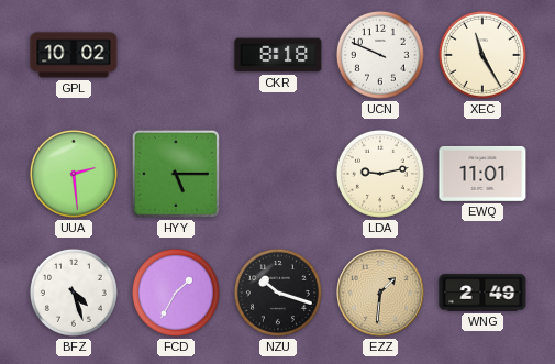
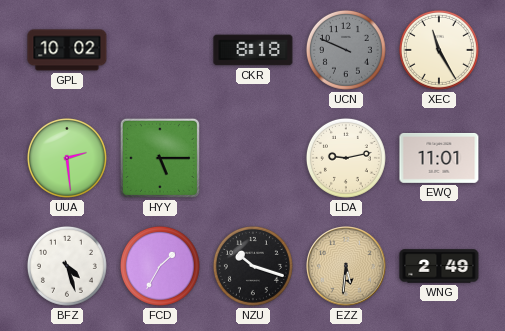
UCN dial: white -> grey (346, 50)
EZZ: 1:31 -> 5:31 (346, 266)
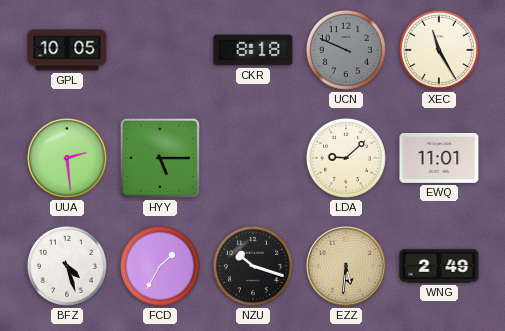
GPL: 10:02 -> 10:05 (67, 50)
LDA: 9:13 -> 9:08 (346, 158)
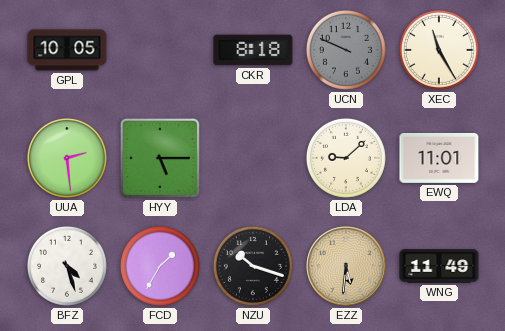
WNG: 2:49 -> 11:49 (439, 266)
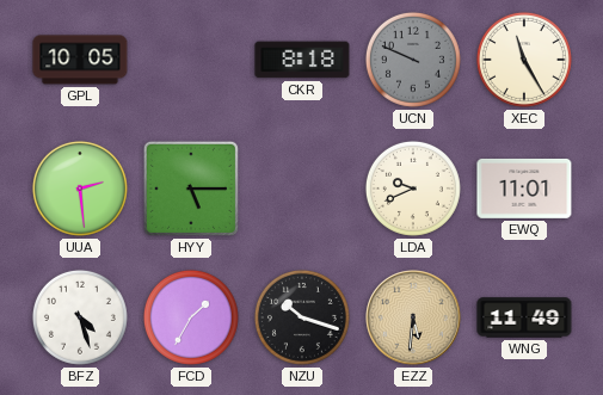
LDA: 9:08 -> 9:41 (413, 189)
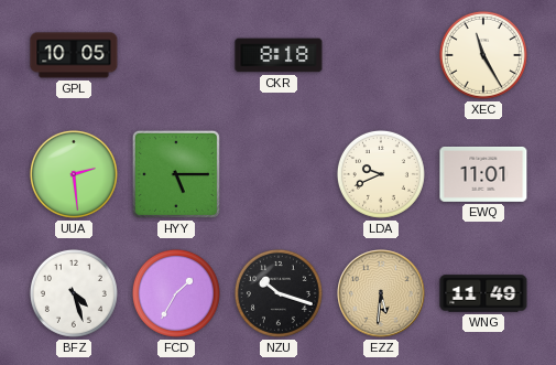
UCN: 9:49 -> none (413, 60)
